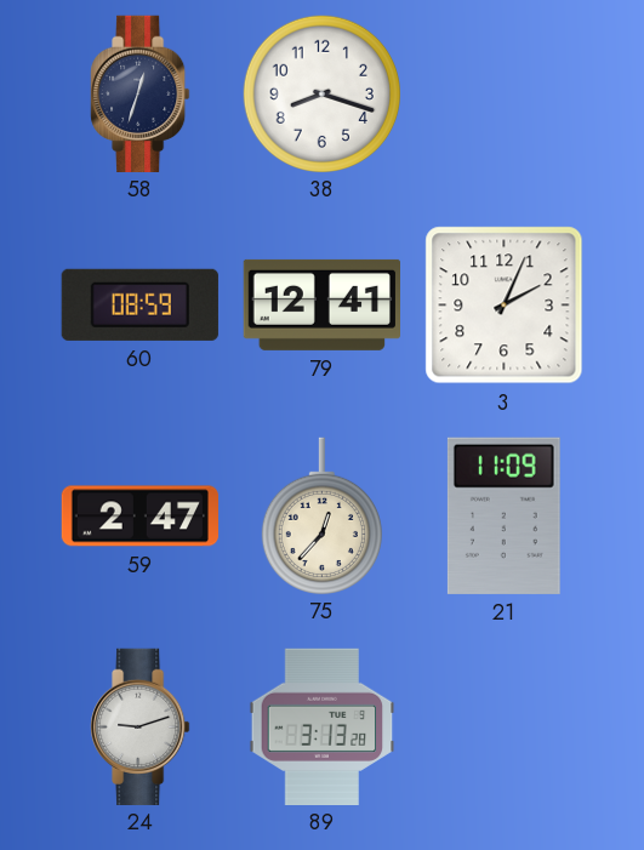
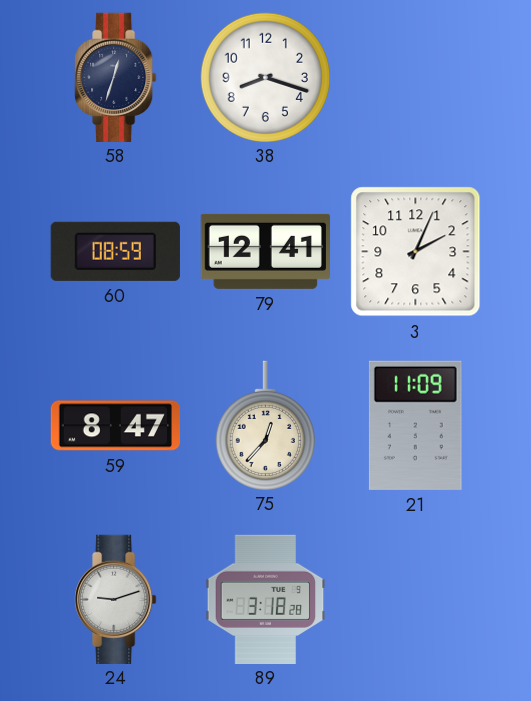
59: 2:47 -> 8:47 (115, 426)
89: 3:13 -> 3:18 (266, 599)
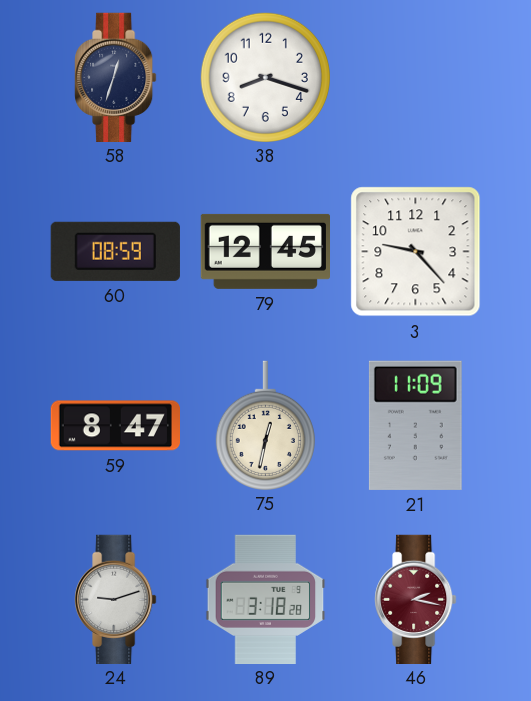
79: 12:41 -> 12:45 (265, 251)
3: 2:04 -> 9:23 (416, 252)
75: 12:37 -> 12:32 (265, 425)
46: none -> 2:17 (416, 599)
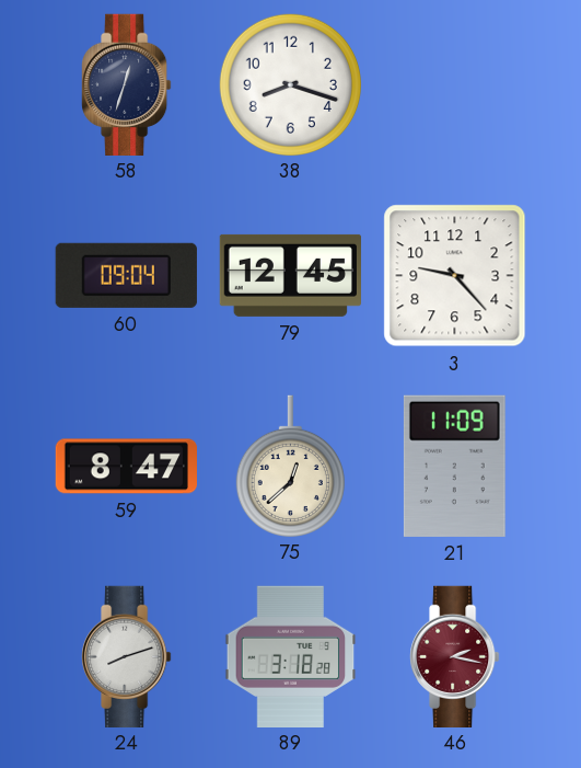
60: 08:59 -> 09:04 (126, 275)
75: 12:32 -> 12:38 (290, 466)
24: 9:12 -> 8:12 (127, 656)
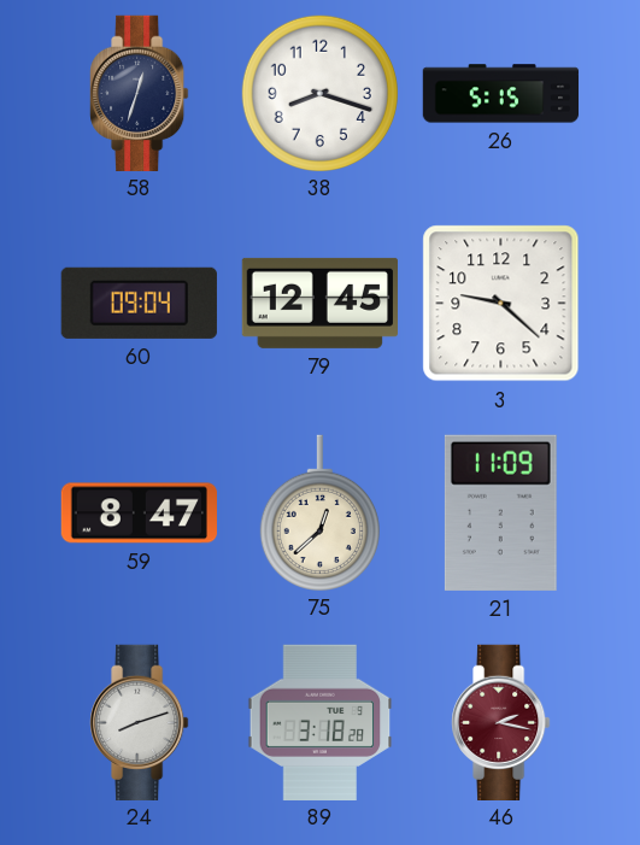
26: none -> 5:15 (501, 94)
3: 9:23 -> 9:22 (501, 304)
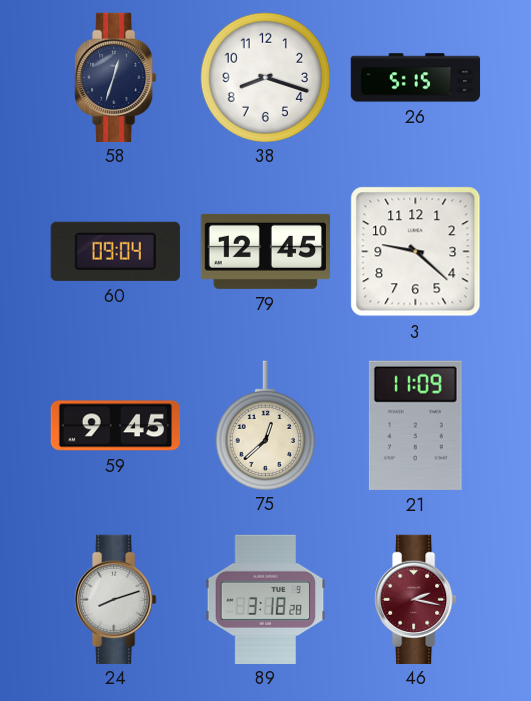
59: 8:47 -> 9:45 (115, 426)
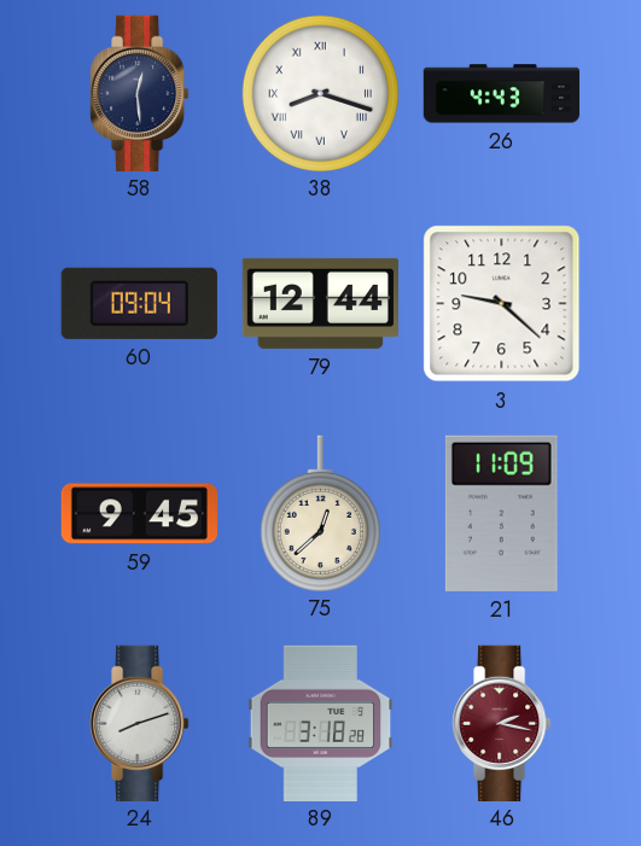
58: 12:33 -> 12:29 (140, 93)
38 numerals: Arabic -> Roman (320, 93)
26: 5:15 -> 4:43 (502, 94)
79: 12:45 -> 12:44 (320, 303)
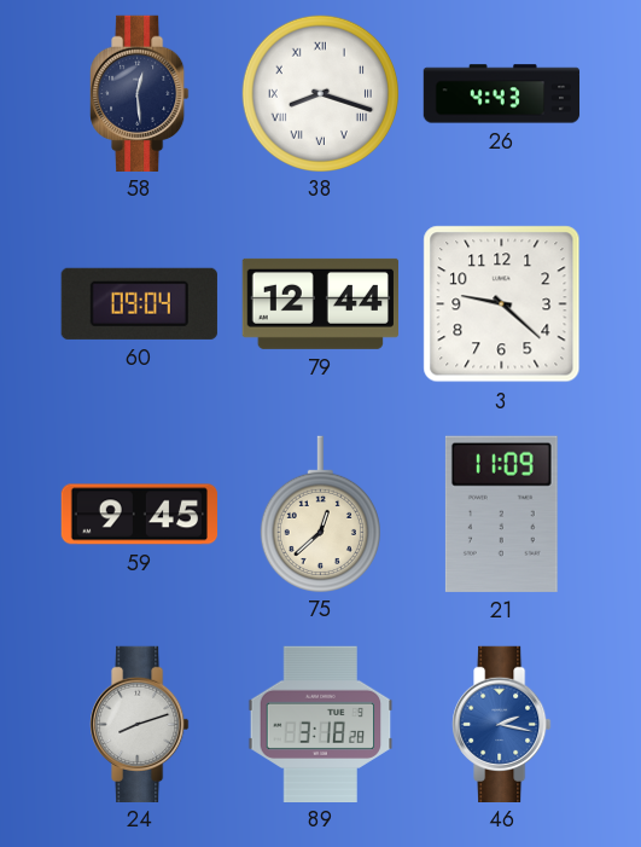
46 dial: burgundy -> blue (502, 724)
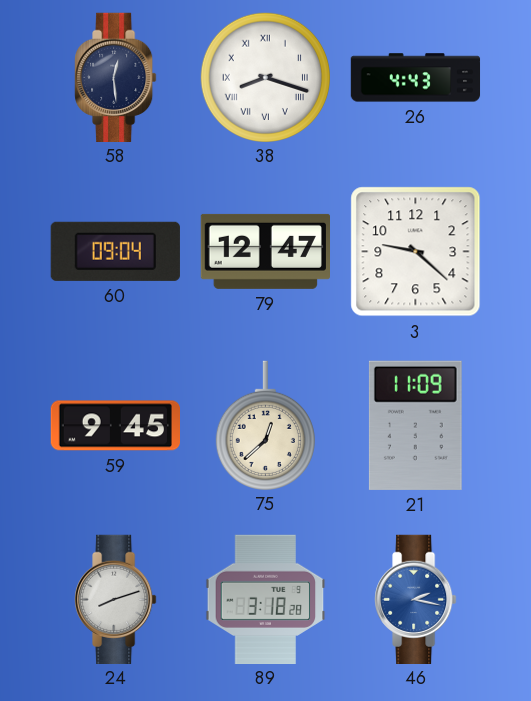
79: 12:44 -> 12:47 (265, 251)
